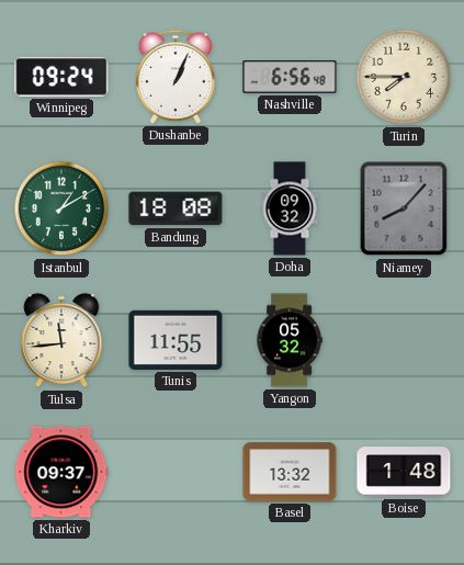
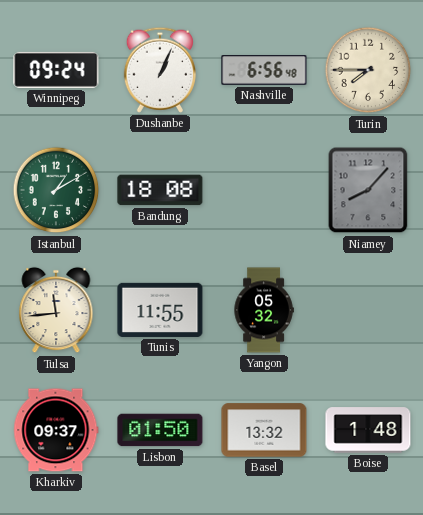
Doha: 09:32 -> none (290, 208)
Lisbon: none -> 01:50 (160, 430)
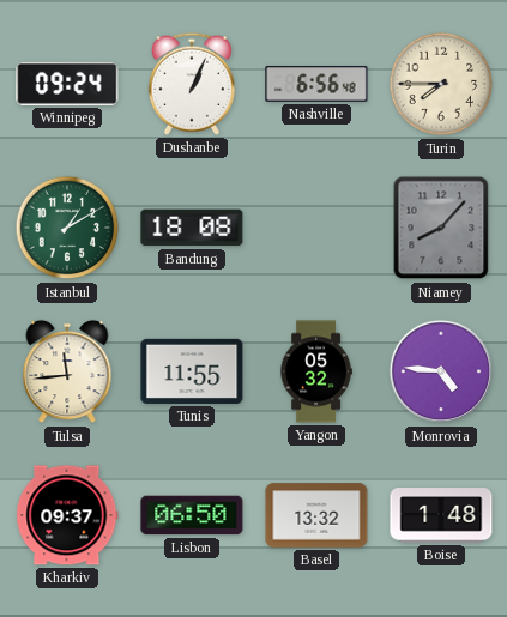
Monrovia: none -> 4:46 (441, 371)
Lisbon: 01:50 -> 06:50 (192, 515)
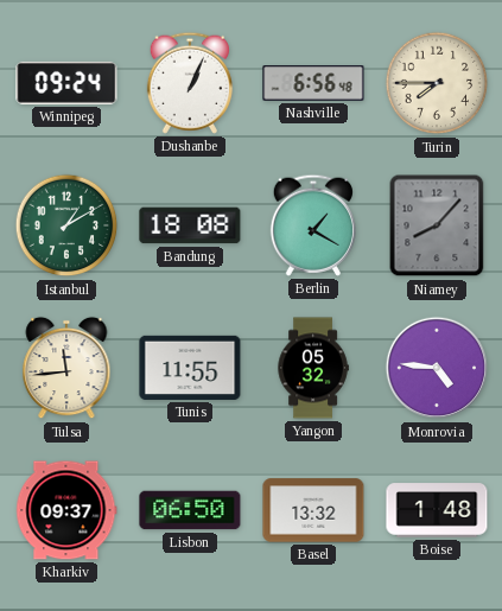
Berlin: none -> 1:20 (312, 225)
